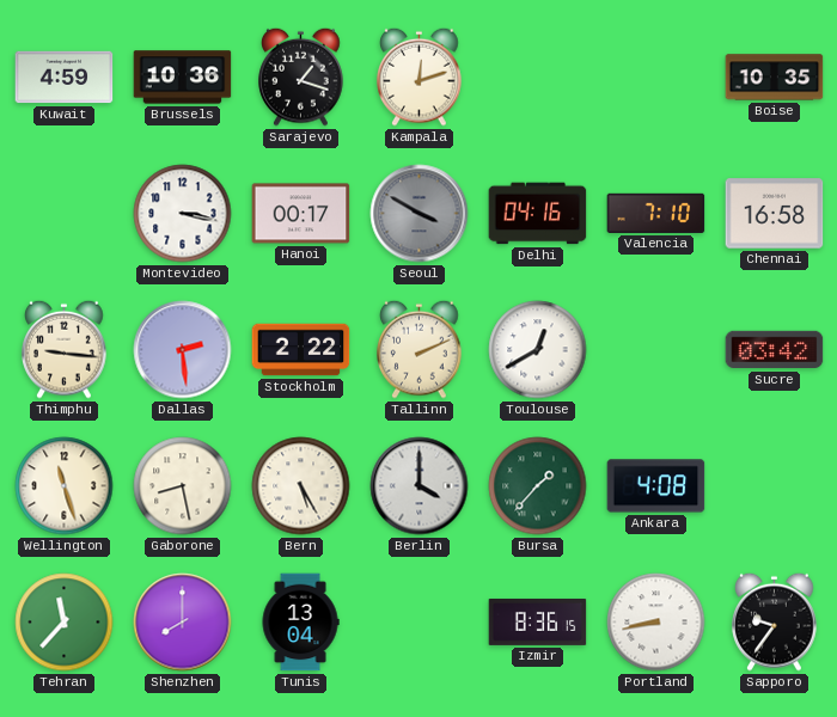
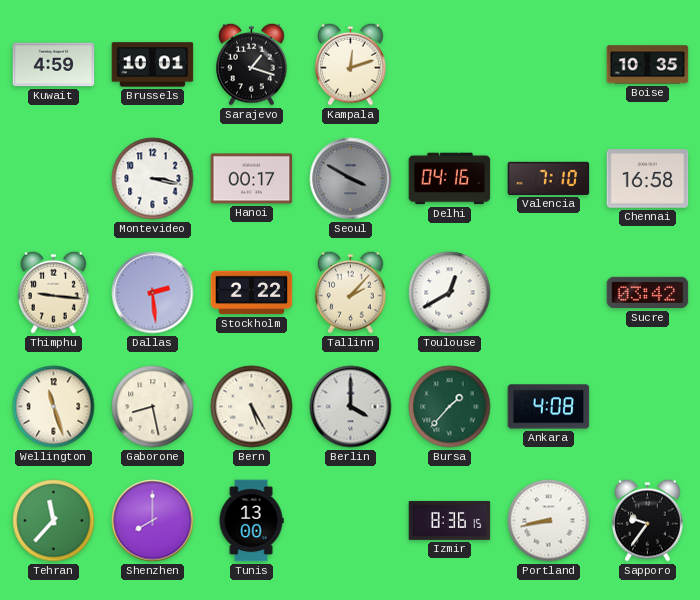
Brussels: 10:36 -> 10:01 (153, 65)
Tallinn: 2:11 -> 2:07 (351, 292)
Tunis: 13:04 -> 13:00 (251, 521)
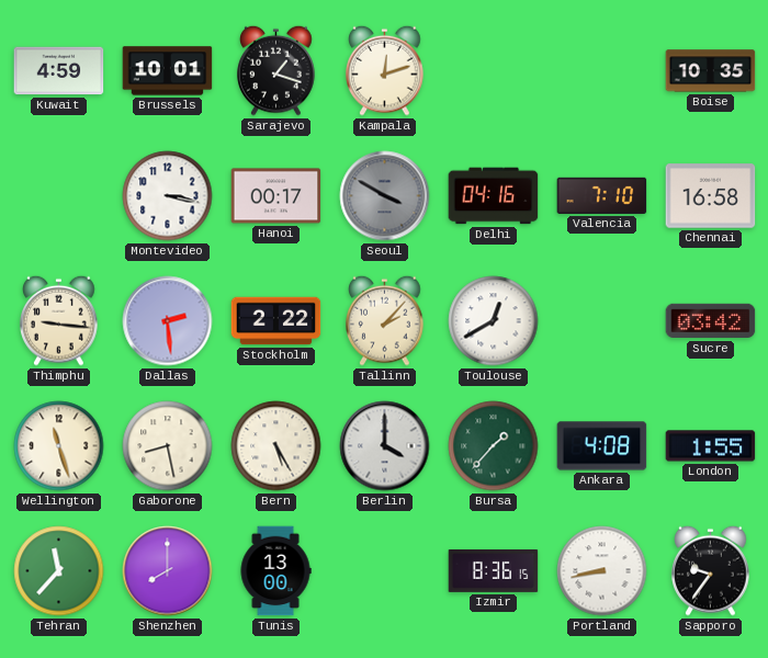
London: none -> 1:55 (711, 446)
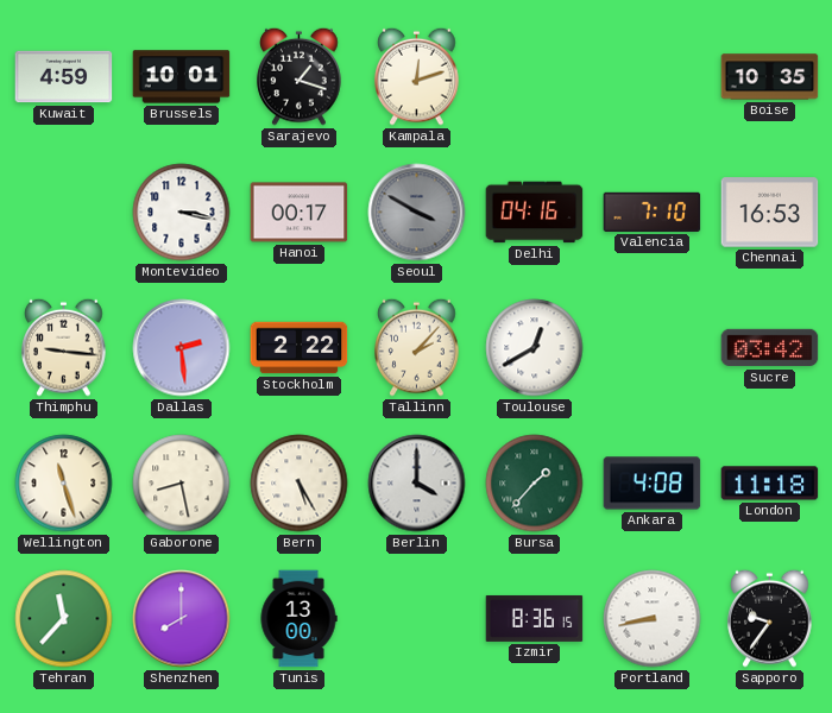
Chennai: 16:58 -> 16:53 (770, 213)
London: 1:55 -> 11:18 (770, 484)
